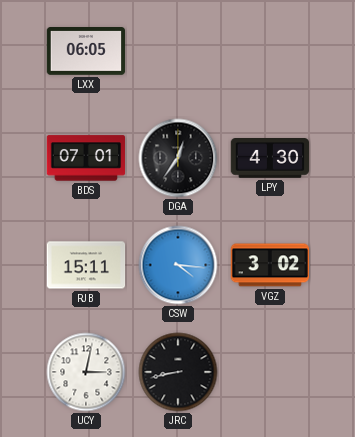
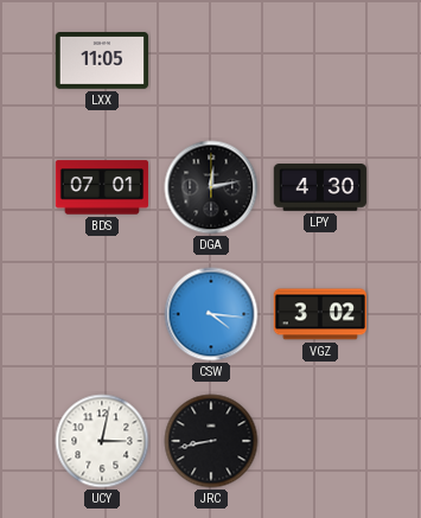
LXX: 06:05 -> 11:05 (102, 62)
DGA: 12:36 -> 12:13 (211, 187)
RJB: 15:11 -> none (86, 265)
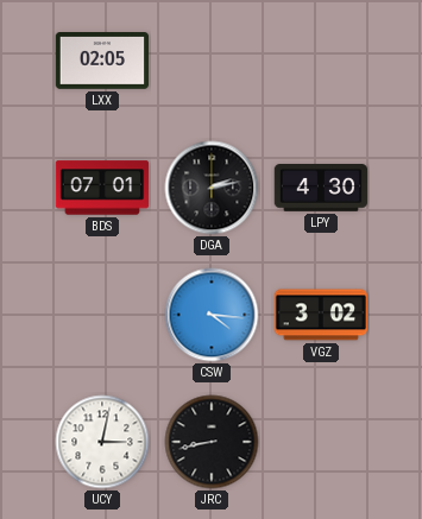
LXX: 11:05 -> 02:05 (102, 62)
DGA: 12:13 -> 2:13 (212, 188)
